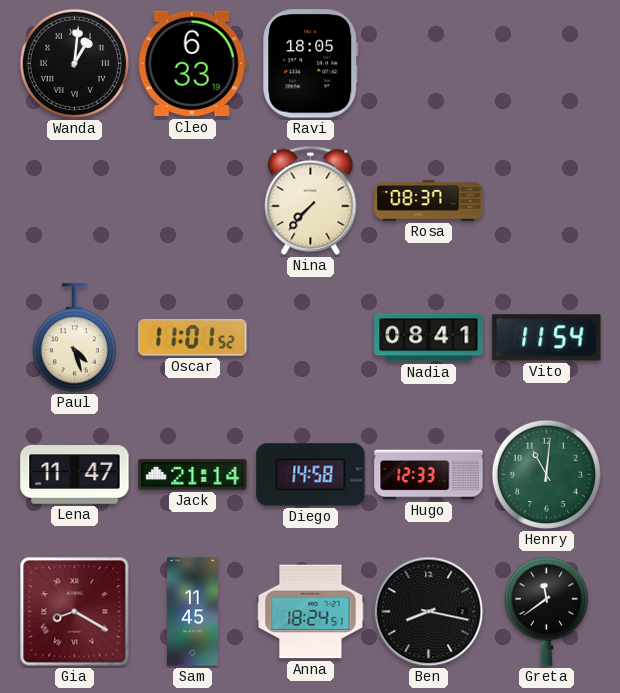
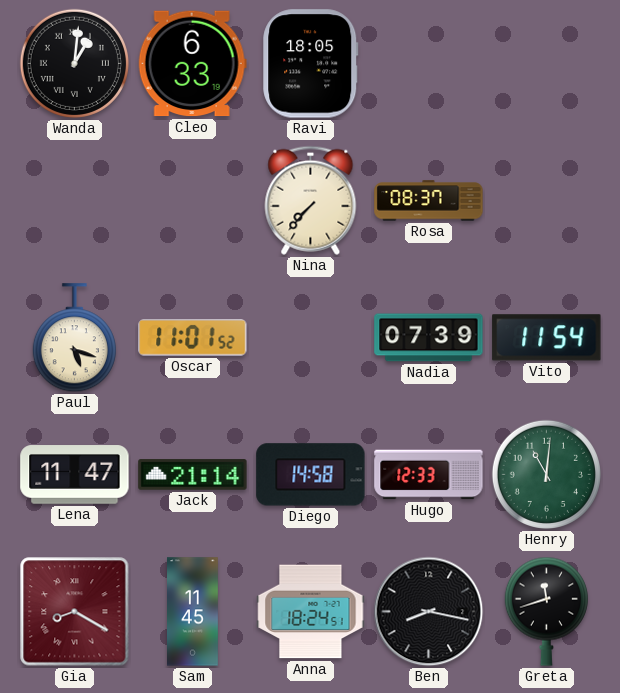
Paul: 4:27 -> 5:18 (74, 338)
Nadia: 08:41 -> 07:39 (429, 338)
Greta: 11:39 -> 11:42 (546, 611)
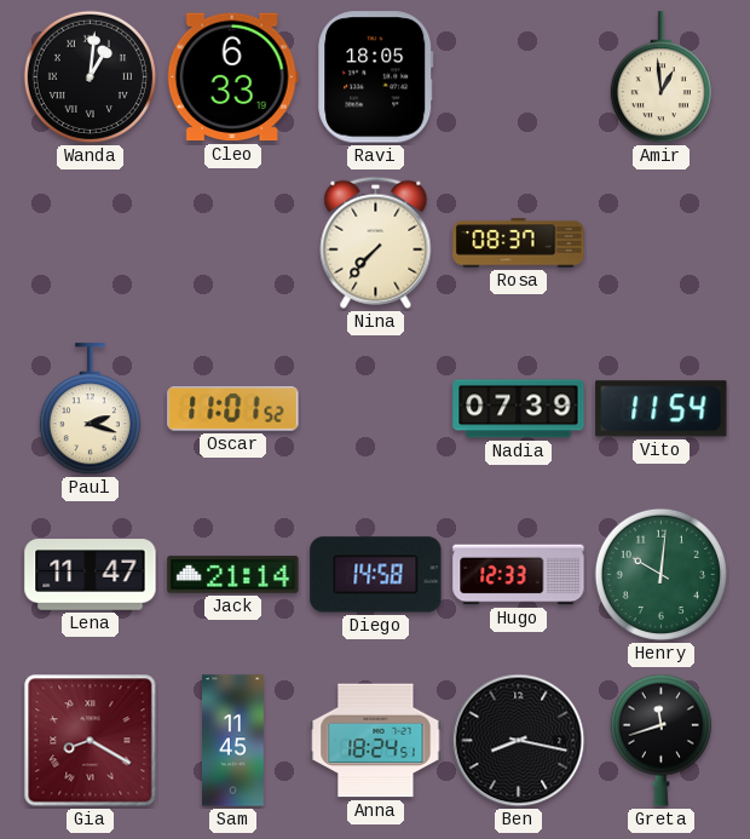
Amir: none -> 12:59 (660, 77)
Paul: 5:18 -> 2:18 (90, 409)
Henry: 11:01 -> 10:01 (660, 574)
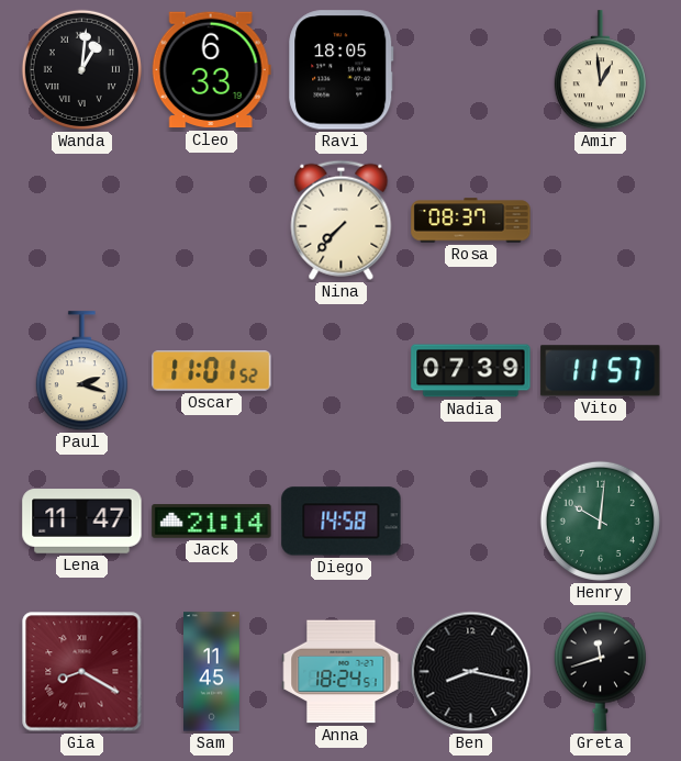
Vito: 11:54 -> 11:57 (601, 371)
Hugo: 12:33 -> none (519, 575)
